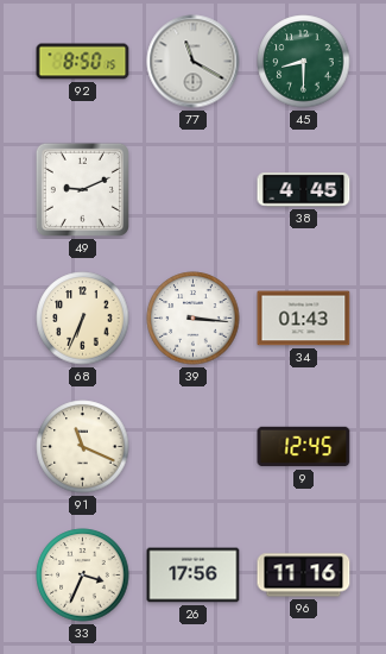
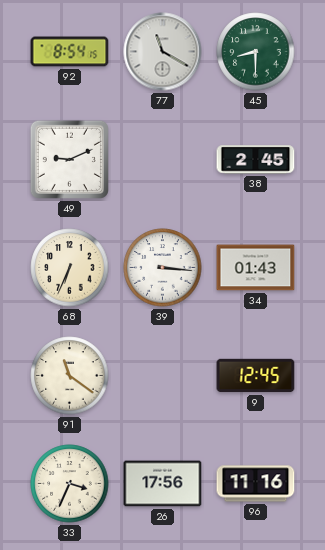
92: 8:50 -> 8:54 (70, 52)
38: 4:45 -> 2:45 (256, 160)
91: 11:19 -> 11:21 (70, 376)
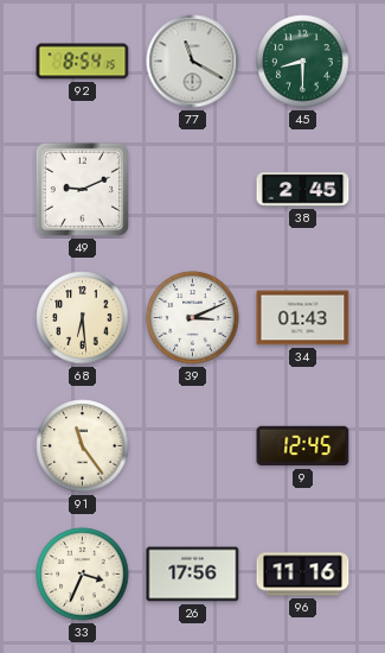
68: 6:34 -> 6:29 (83, 318)
39: 3:16 -> 3:11 (193, 318)
91: 11:21 -> 11:24 (83, 446)
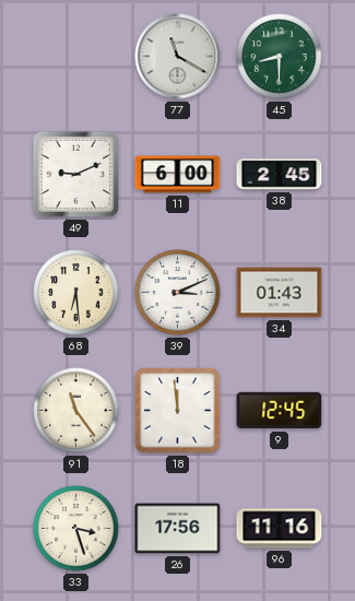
92: 8:54 -> none (83, 62)
11: none -> 6:00 (178, 175)
18: none -> 11:59 (178, 411)
33: 3:34 -> 3:27 (76, 529)
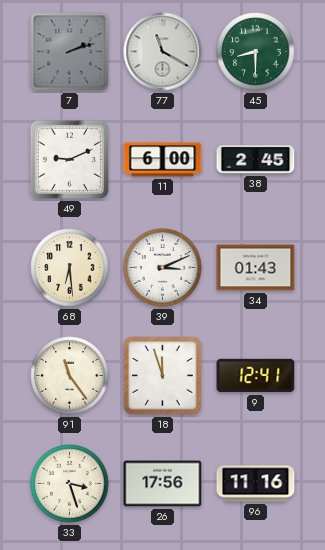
7: none -> 2:12 (70, 52)
18: 11:59 -> 11:57 (163, 376)
9: 12:45 -> 12:41 (256, 376)
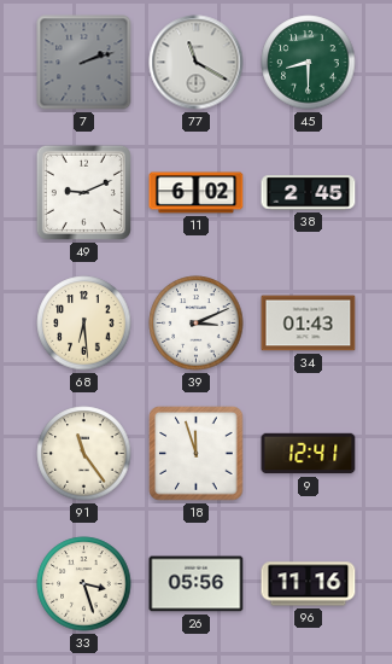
11: 6:00 -> 6:02 (197, 193)
26: 17:56 -> 05:56 (197, 584)
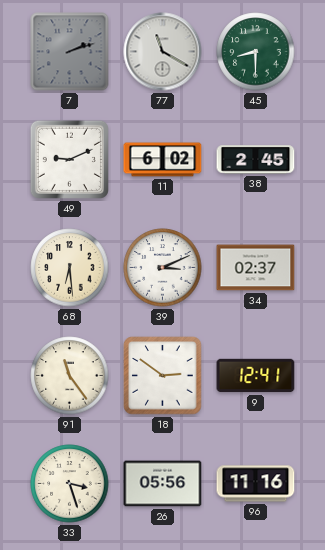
34: 01:43 -> 02:37 (256, 268)
18: 11:57 -> 2:51 (163, 376)
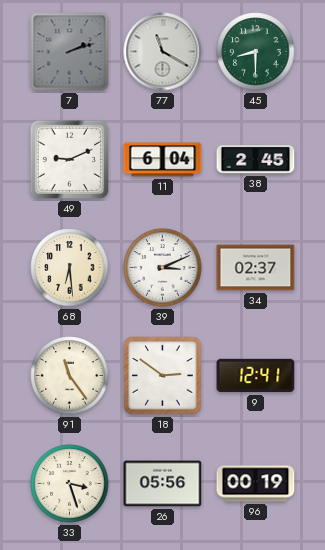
11: 6:02 -> 6:04 (163, 160)
96: 11:16 -> 00:19 (256, 484)
